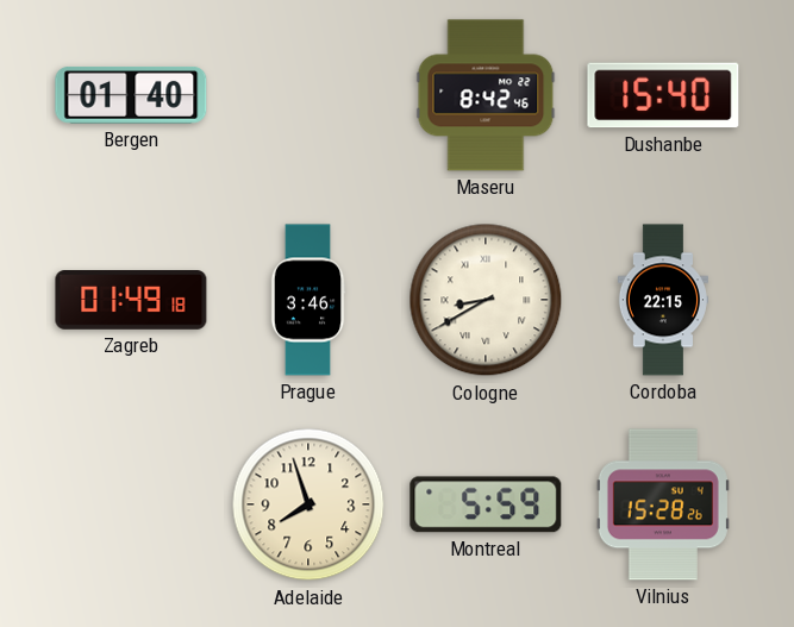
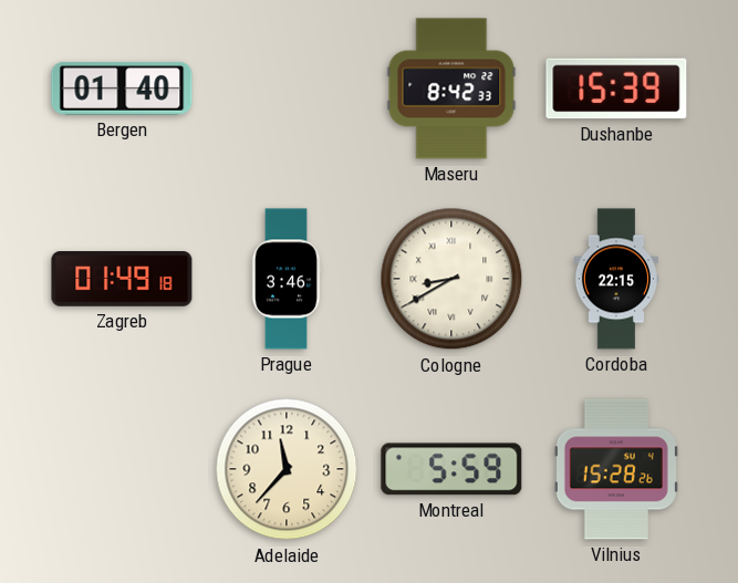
Maseru: 8:42:46 -> 8:42:33 (451, 89)
Dushanbe: 15:40 -> 15:39 (616, 89)
Adelaide: 7:57 -> 11:37 (287, 469)
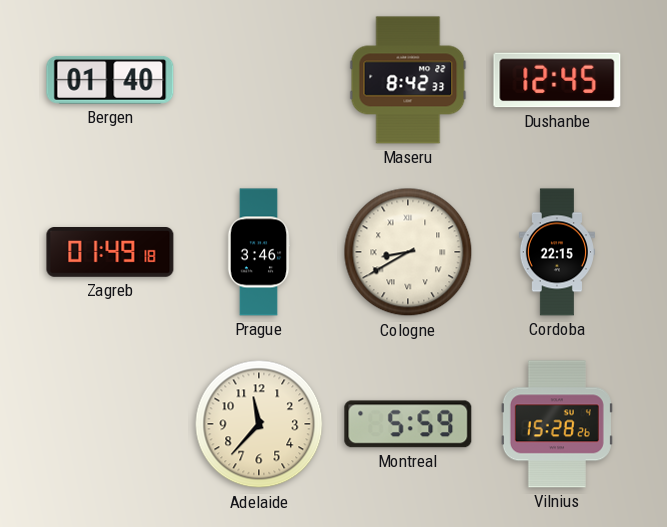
Dushanbe: 15:39 -> 12:45 (557, 80)
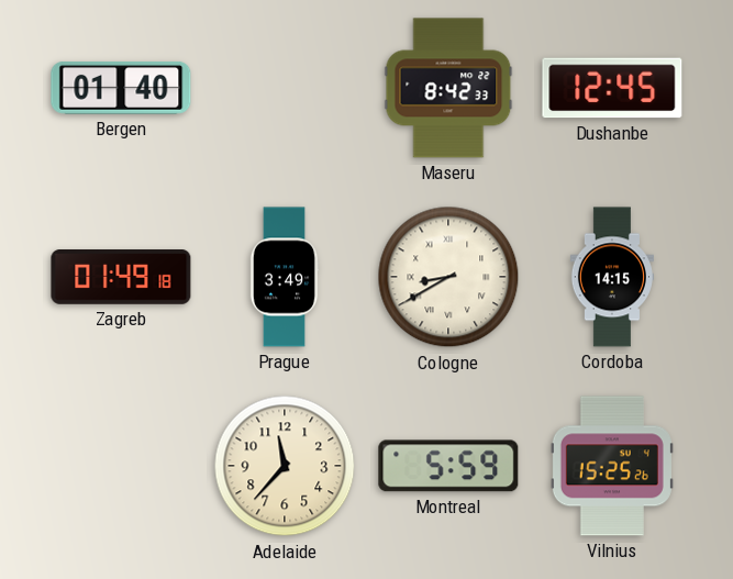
Prague: 3:46 -> 3:49 (285, 277)
Cordoba: 22:15 -> 14:15 (612, 277)
Vilnius: 15:28 -> 15:25 (612, 466)
